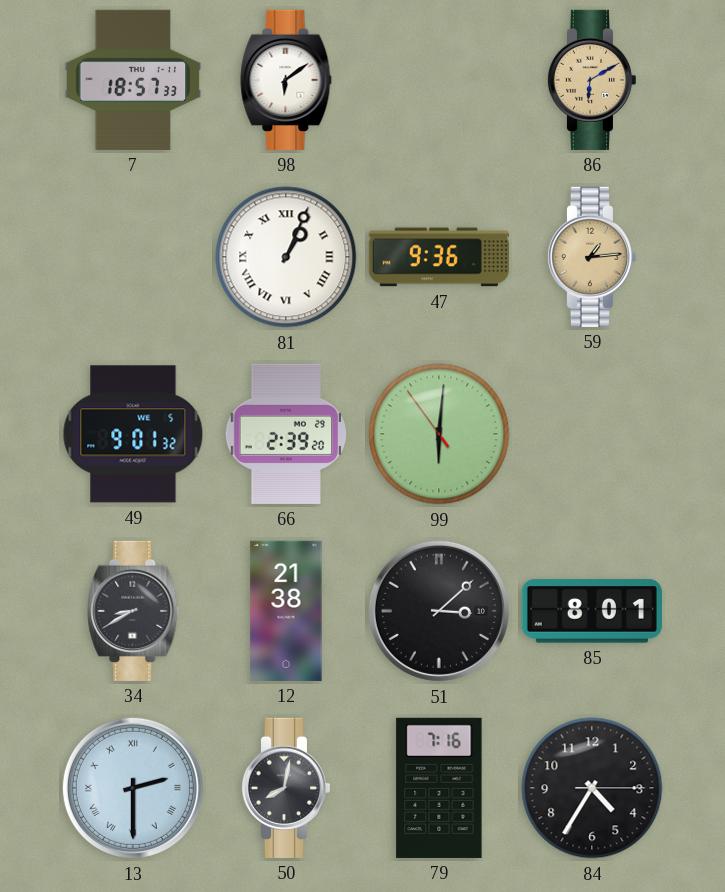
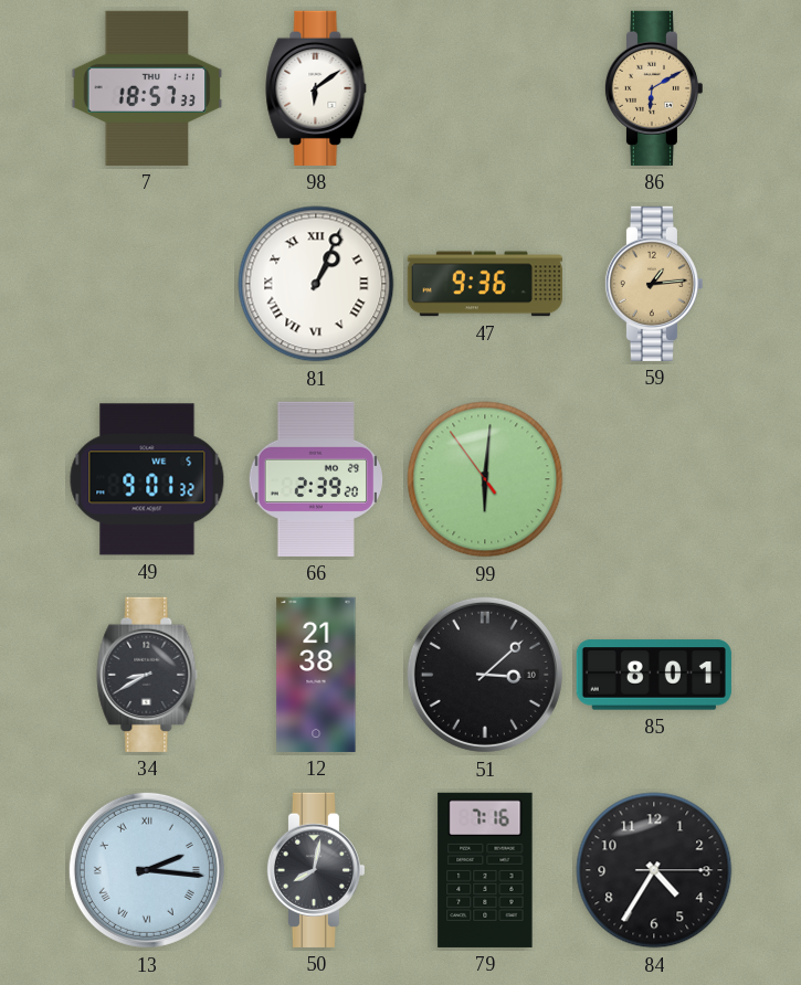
13: 2:30 -> 2:16 (147, 870)
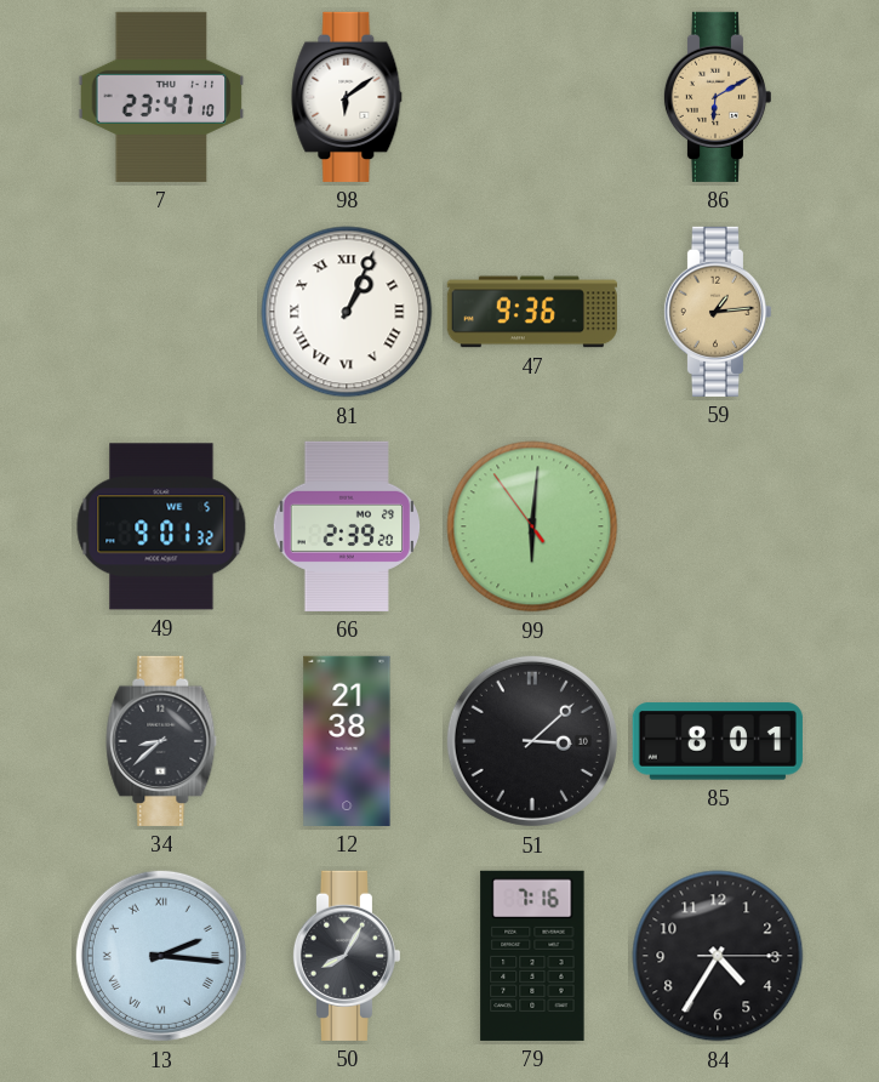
7: 18:57 -> 23:47 (161, 97)
34: 8:40 -> 8:38 (161, 741)
50: 8:02 -> 8:05 (346, 956)
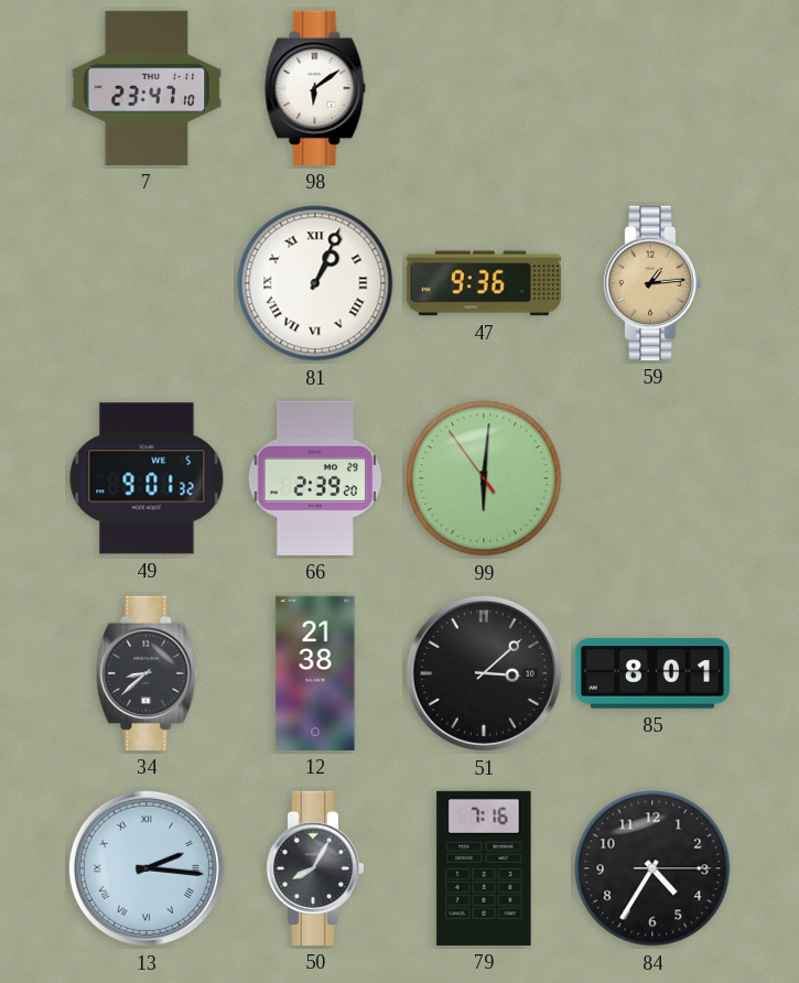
86: 6:10 -> none (717, 97)
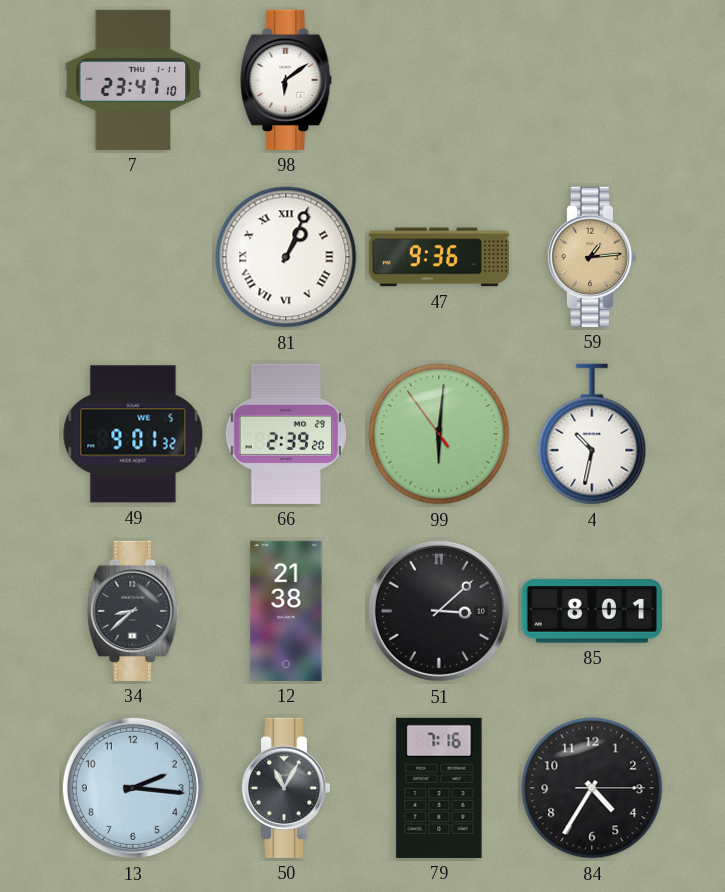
4: none -> 10:32 (592, 434)
13 numerals: Roman -> Arabic (133, 788)
50: 8:05 -> 11:05 (285, 788)
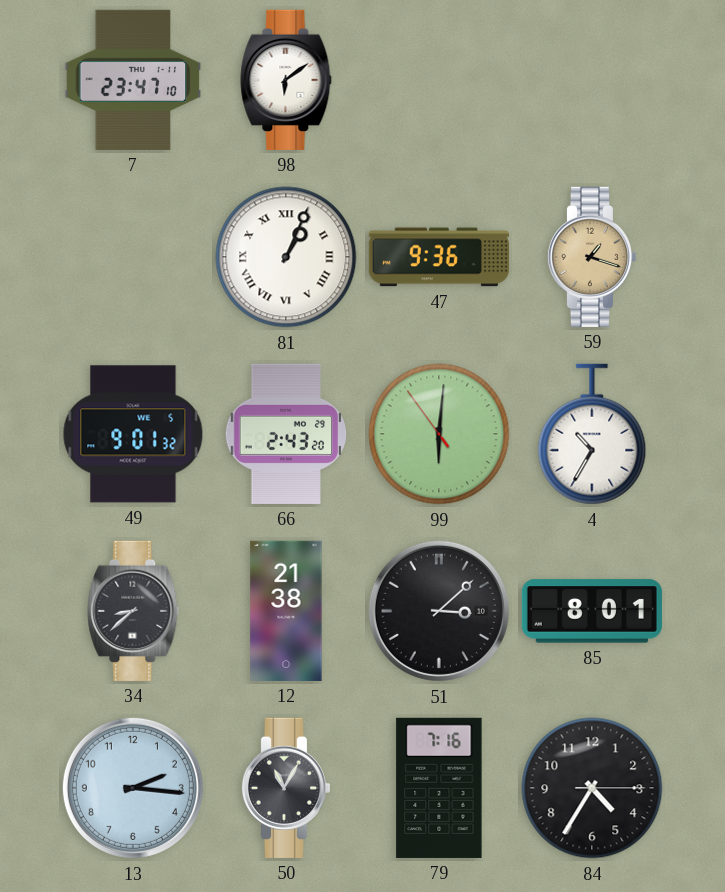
59: 1:14 -> 1:18 (591, 257)
66: 2:39 -> 2:43 (285, 434)
4: 10:32 -> 10:35 (592, 434)
